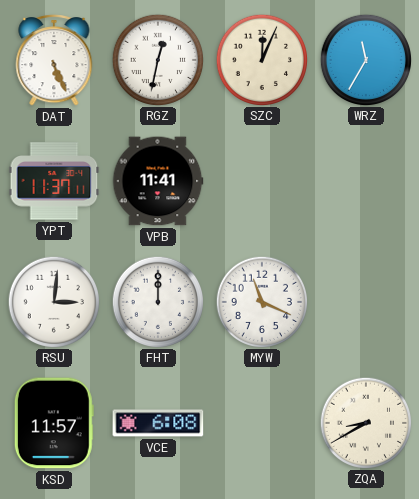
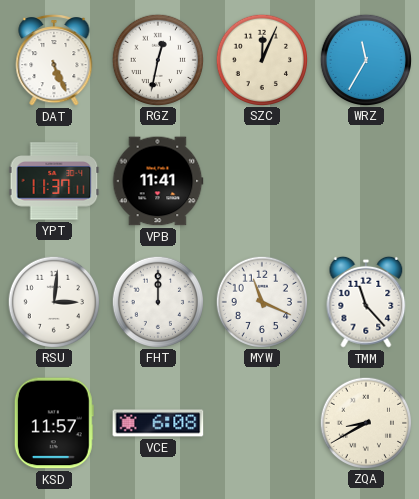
TMM: none -> 11:23 (366, 302)
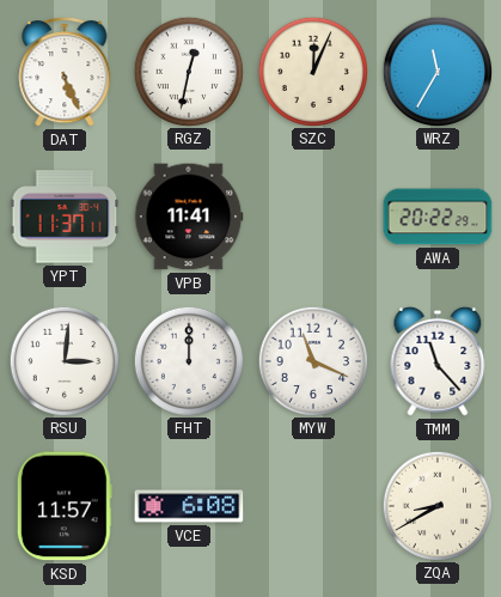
AWA: none -> 20:22 (438, 217)
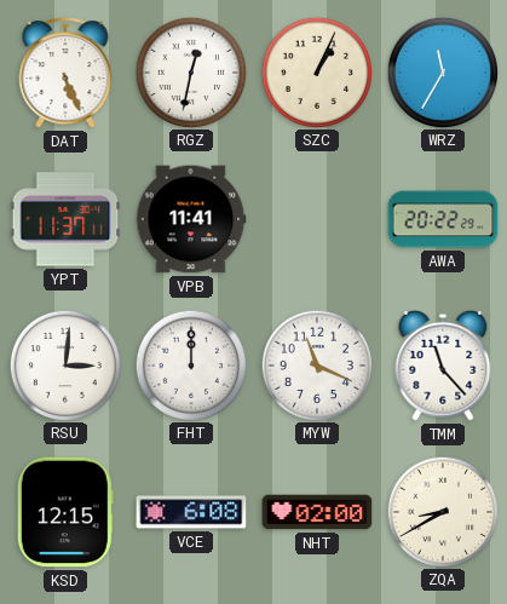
SZC: 12:04 -> 1:04 (316, 71)
KSD: 11:57 -> 12:15 (65, 512)
NHT: none -> 02:00 (317, 512)
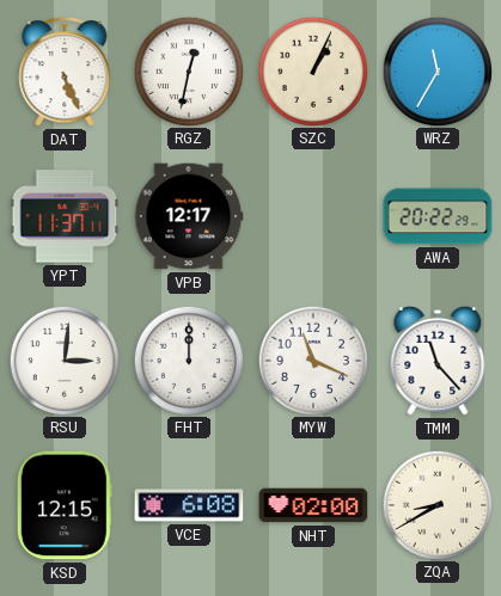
VPB: 11:41 -> 12:17 (189, 216)
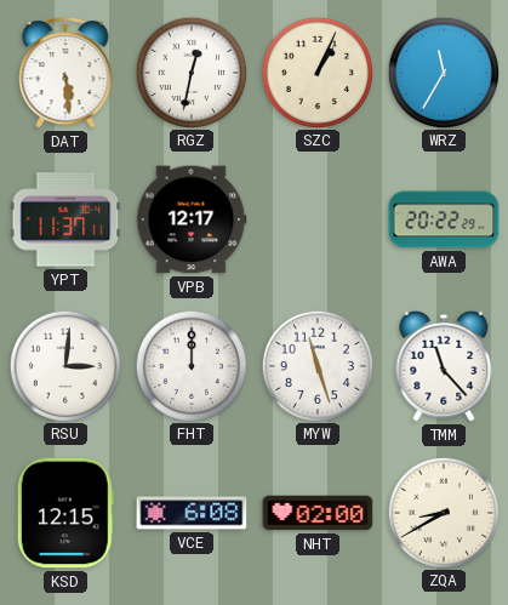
DAT: 5:26 -> 5:29 (65, 74)
MYW: 11:19 -> 11:27 (316, 365)
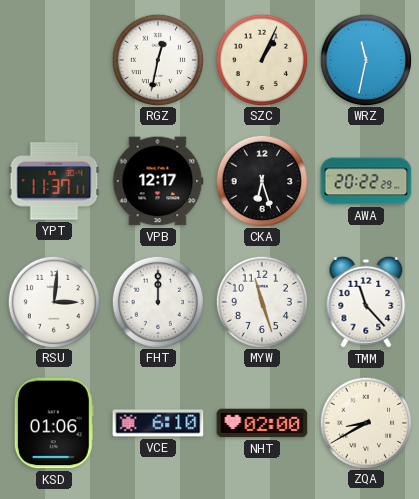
DAT: 5:29 -> none (65, 74)
WRZ: 11:35 -> 11:32 (365, 59)
CKA: none -> 6:27 (261, 180)
KSD: 12:15 -> 01:06 (54, 423)
VCE: 6:08 -> 6:10 (158, 423)
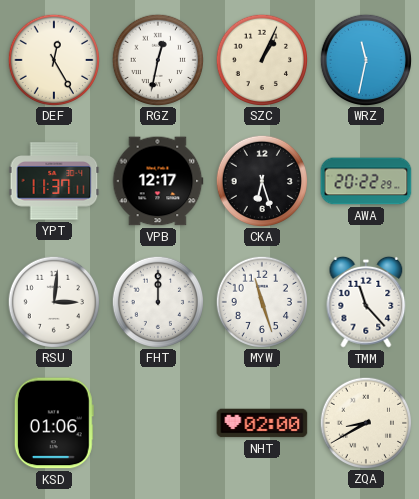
DEF: none -> 12:25 (53, 59)
VCE: 6:10 -> none (158, 423)
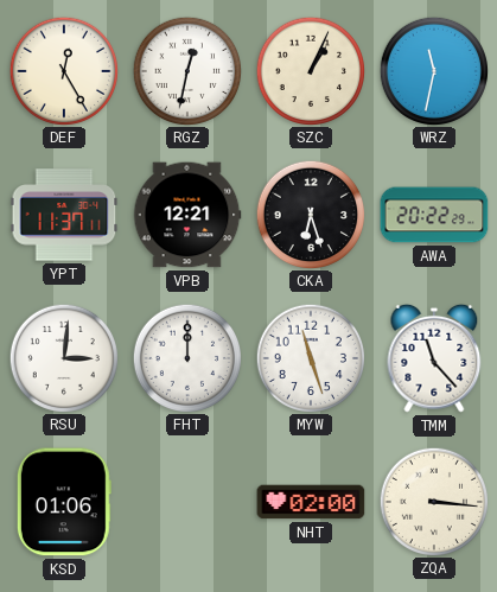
VPB: 12:17 -> 12:21 (187, 215)
ZQA: 8:40 -> 3:16 (433, 501)
